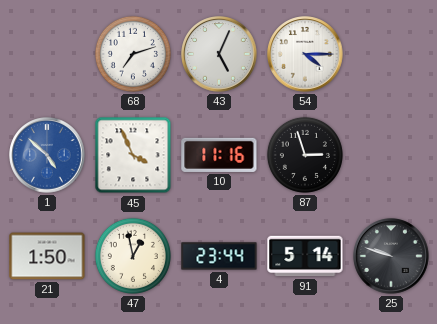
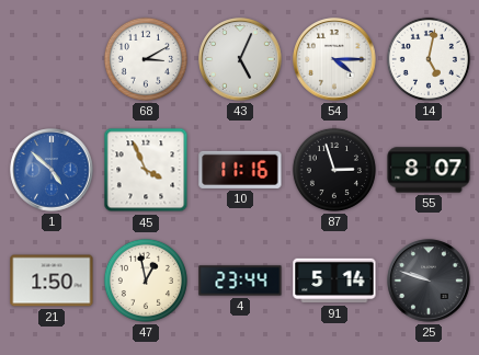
68: 7:12 -> 3:10 (146, 59)
14: none -> 5:02 (429, 59)
55: none -> 8:07 (429, 170)
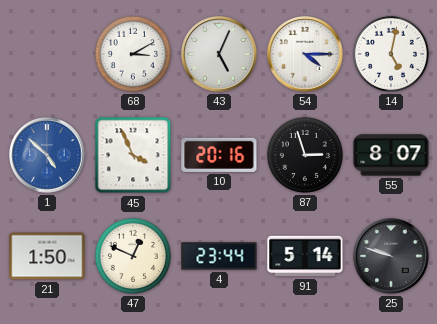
10: 11:16 -> 20:16 (219, 155)
47: 12:58 -> 12:49 (133, 256)
